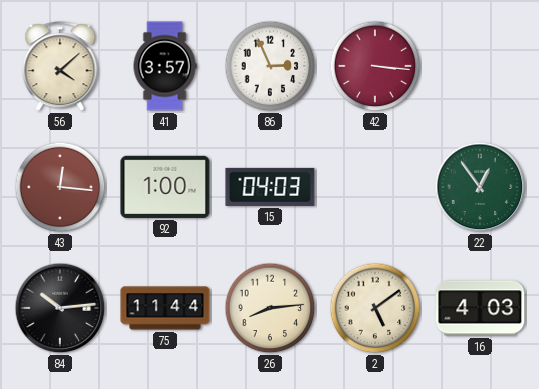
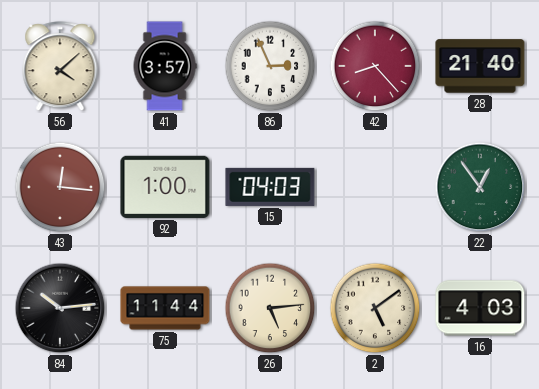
42: 3:16 -> 8:23 (375, 66)
28: none -> 21:40 (480, 66)
26: 8:14 -> 5:14 (270, 308)
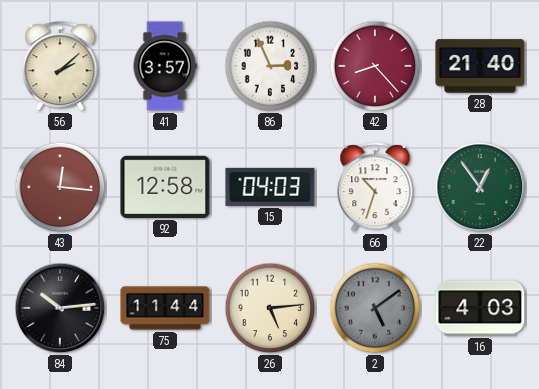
56: 4:08 -> 2:08 (60, 67)
92: 1:00 -> 12:58 (165, 187)
66: none -> 10:33 (375, 188)
2 dial: cream -> grey (375, 308)
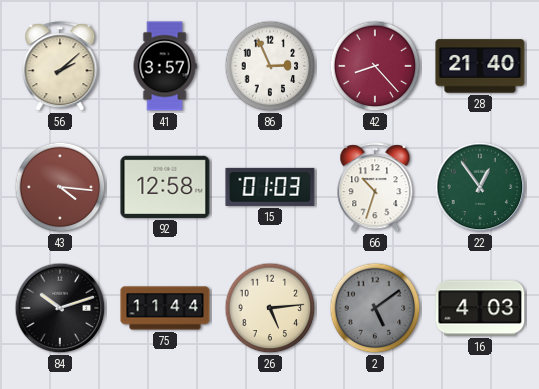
43: 12:16 -> 4:16 (60, 187)
15: 04:03 -> 01:03 (270, 187)
84: 10:14 -> 10:12 (60, 308)
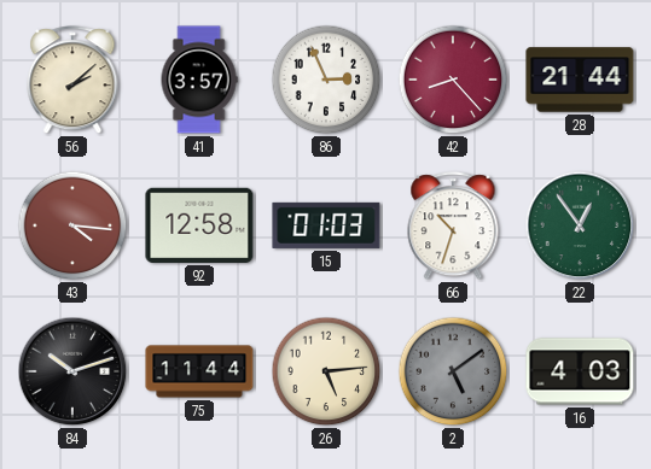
28: 21:40 -> 21:44 (580, 80)
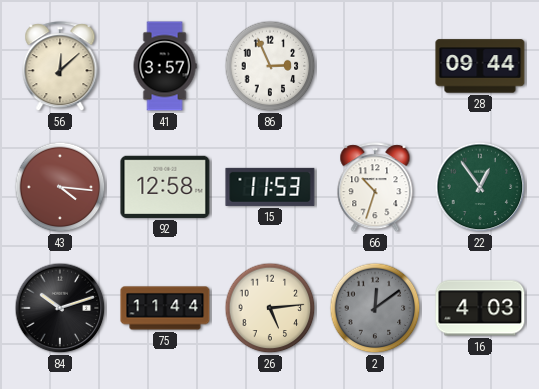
56: 2:08 -> 12:08 (60, 67)
42: 8:23 -> none (453, 80)
28: 21:44 -> 09:44 (480, 66)
15: 01:03 -> 11:53 (270, 187)
2: 5:09 -> 12:09 (375, 308)
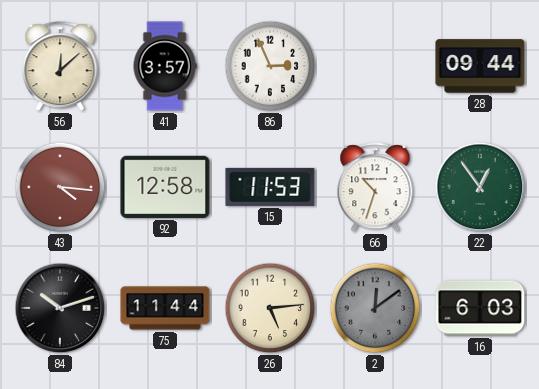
16: 4:03 -> 6:03 (480, 308)
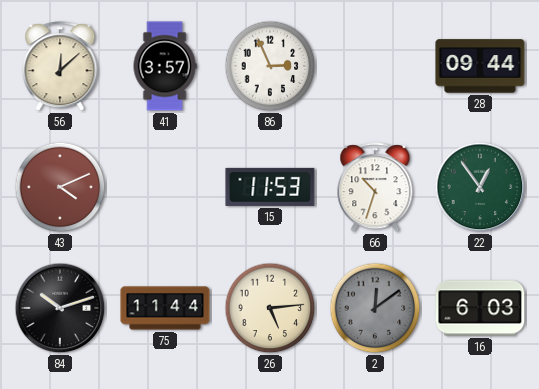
43: 4:16 -> 4:11 (60, 187)
92: 12:58 -> none (165, 187)
